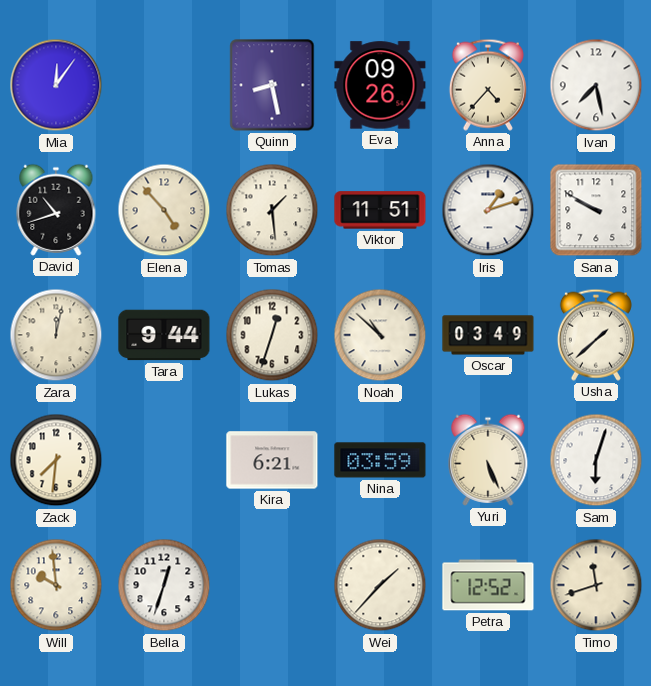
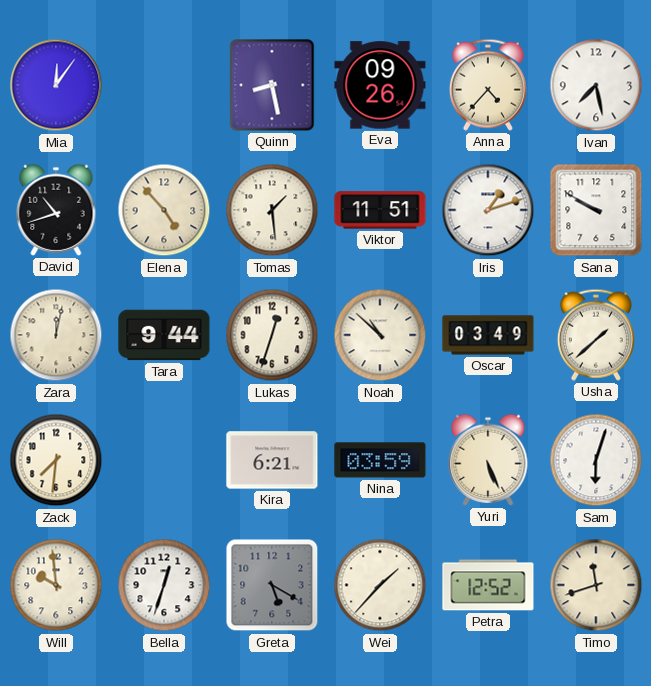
Greta: none -> 5:20 (272, 585)
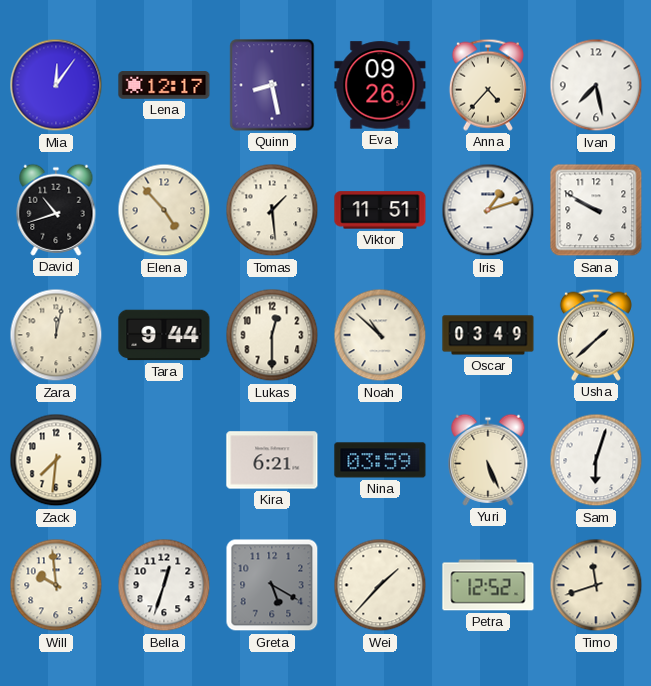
Lena: none -> 12:17 (164, 85)
Lukas: 12:33 -> 12:30 (272, 335)
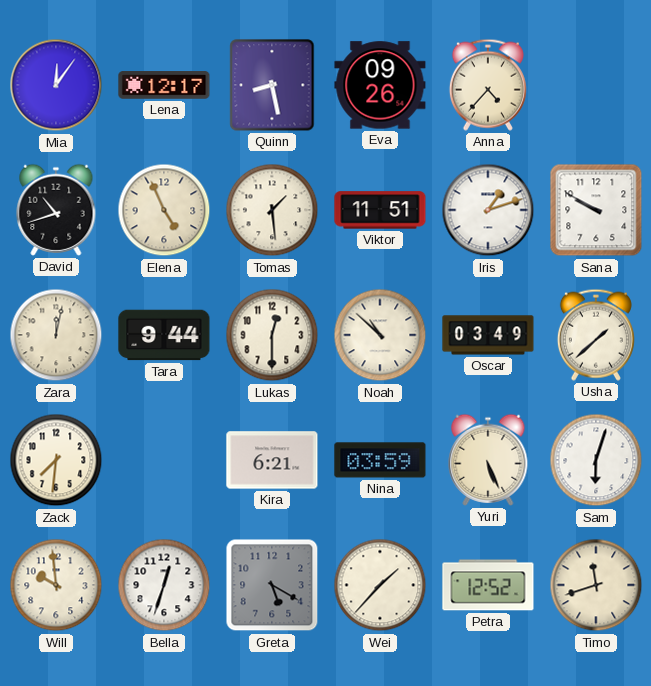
Ivan: 7:28 -> none (596, 85)
Elena: 4:53 -> 4:56 (164, 210)
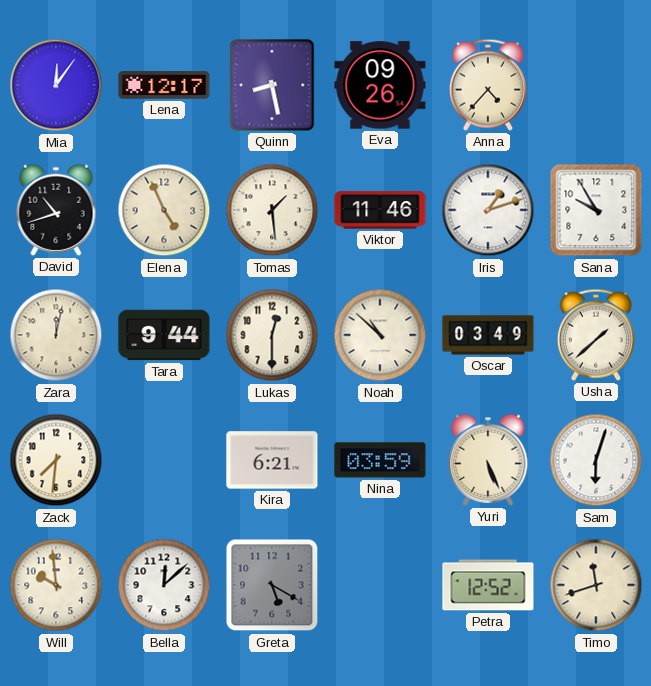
Viktor: 11:51 -> 11:46 (380, 210)
Sana: 9:50 -> 9:55 (596, 210)
Bella: 12:33 -> 12:08 (164, 585)
Wei: 1:37 -> none (380, 585)
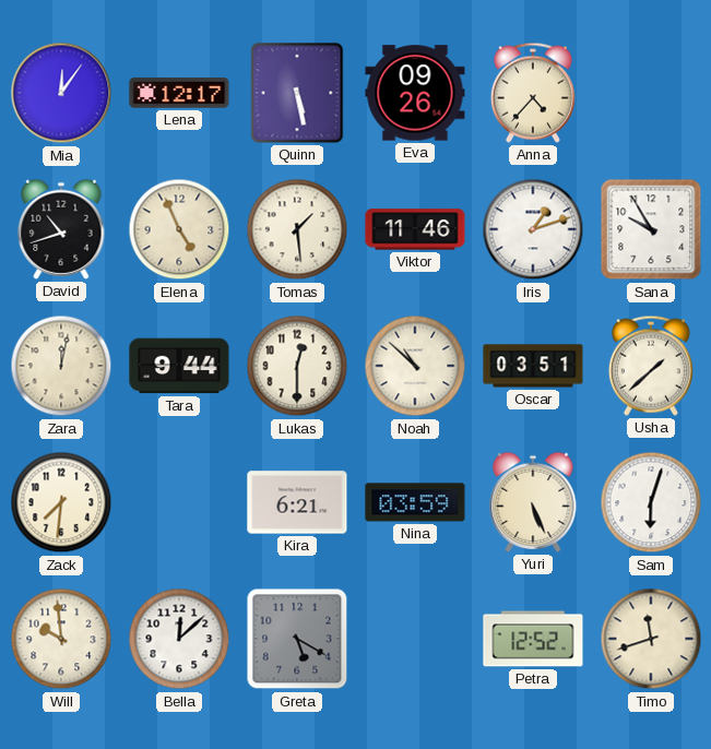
Quinn: 8:28 -> 5:28 (297, 93)
Oscar: 03:49 -> 03:51 (533, 366)
